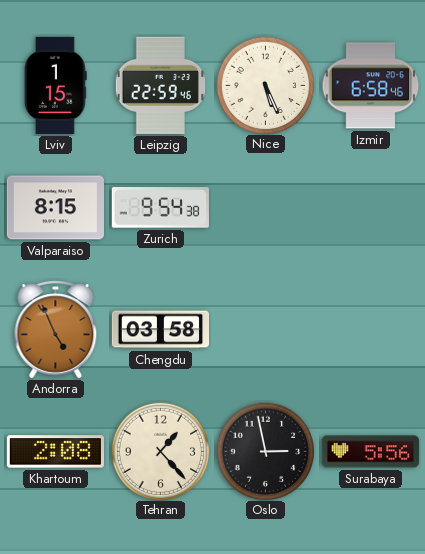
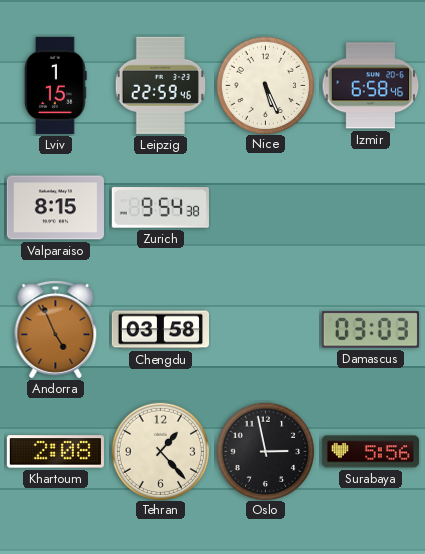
Damascus: none -> 03:03 (370, 330)
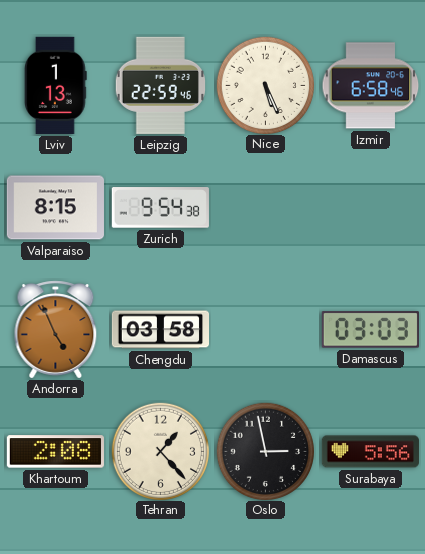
Lviv: 1:15 -> 1:13 (56, 85)
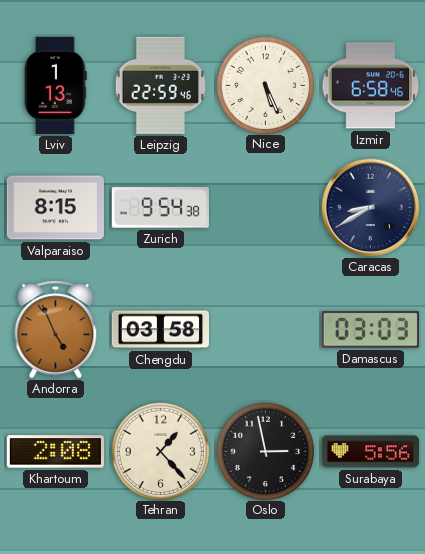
Caracas: none -> 8:40 (371, 208)
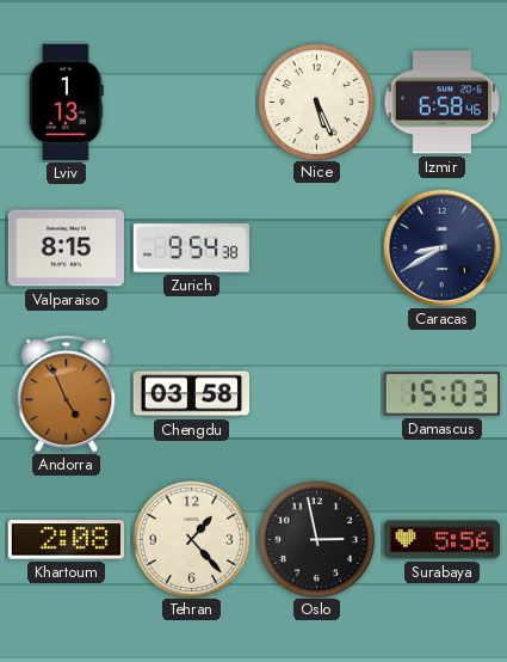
Leipzig: 22:59 -> none (160, 85)
Damascus: 03:03 -> 15:03 (441, 394)
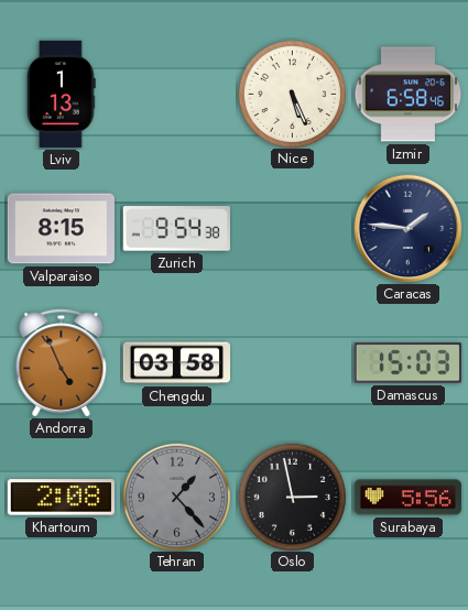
Caracas: 8:40 -> 1:46 (409, 229)
Tehran dial: cream -> grey (176, 497)
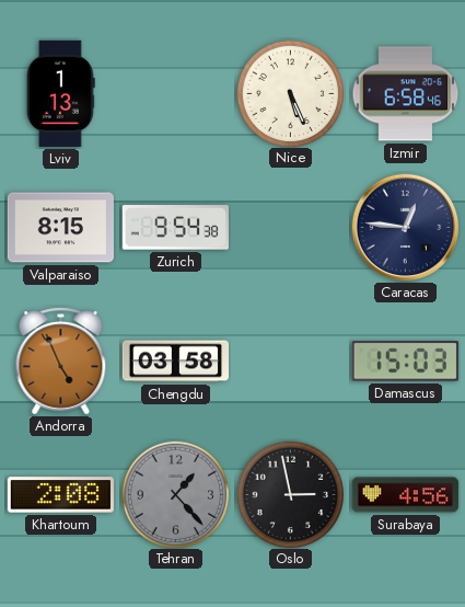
Caracas: 1:46 -> 12:46 (406, 228)
Surabaya: 5:56 -> 4:56 (405, 495)
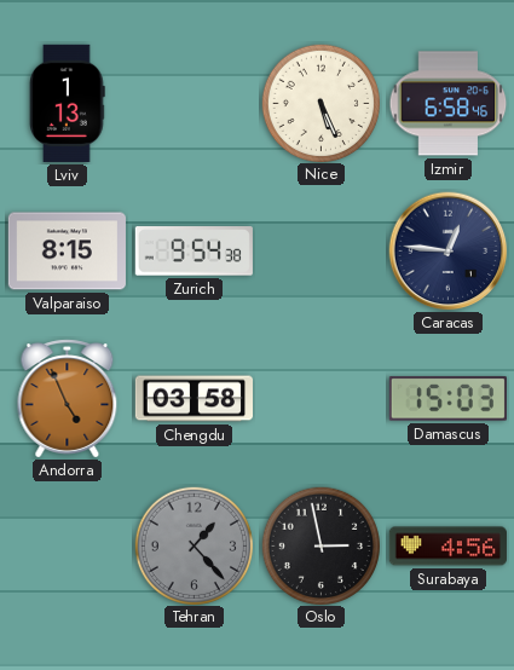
Khartoum: 2:08 -> none (60, 495)
